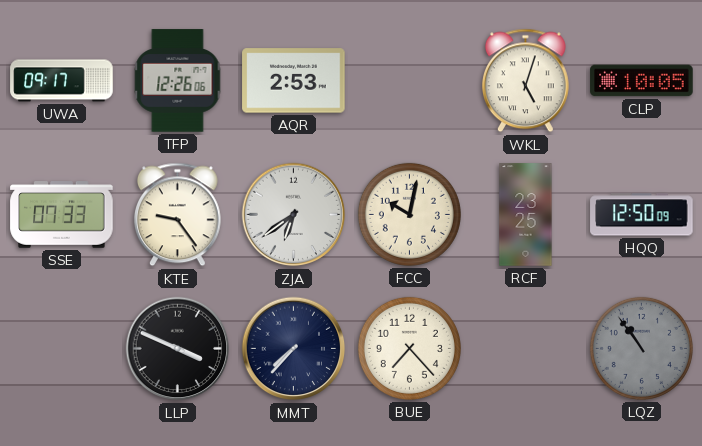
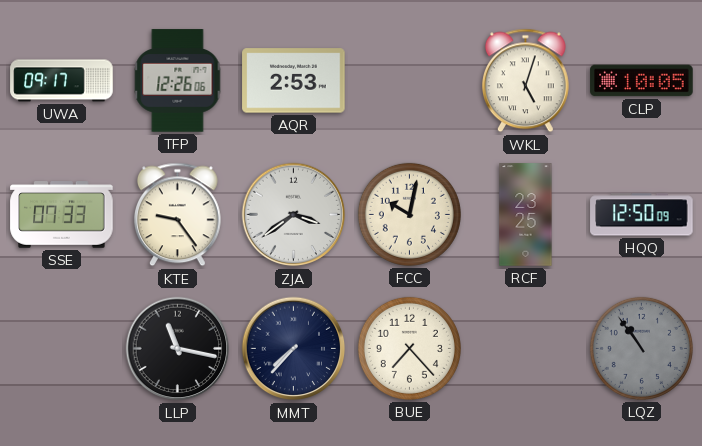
ZJA: 6:39 -> 3:39 (294, 215)
LLP: 3:49 -> 11:17 (178, 349)
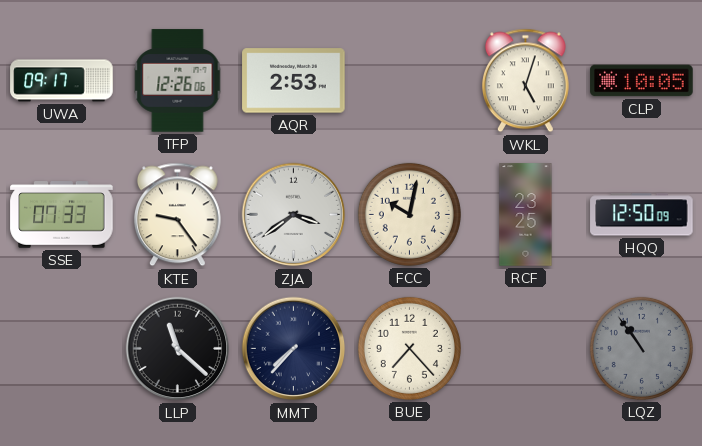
LLP: 11:17 -> 11:22 (178, 349)
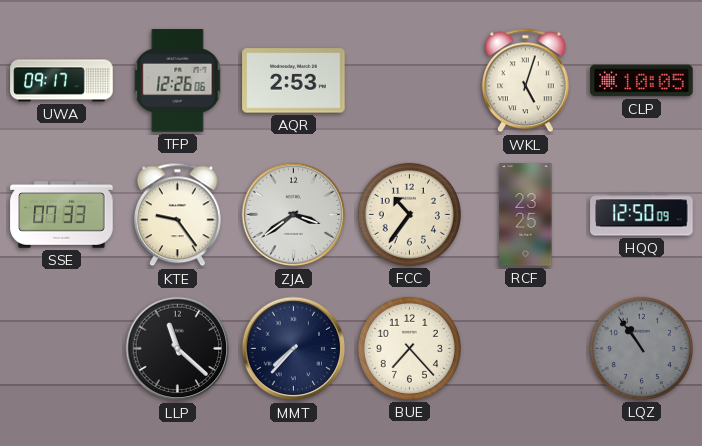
FCC: 10:02 -> 10:36 (409, 214)
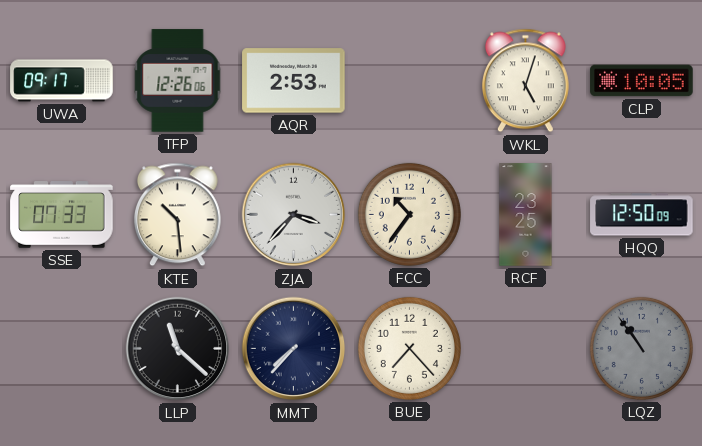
KTE: 9:24 -> 10:29 (177, 215)
ZJA: 3:39 -> 3:37 (294, 215)
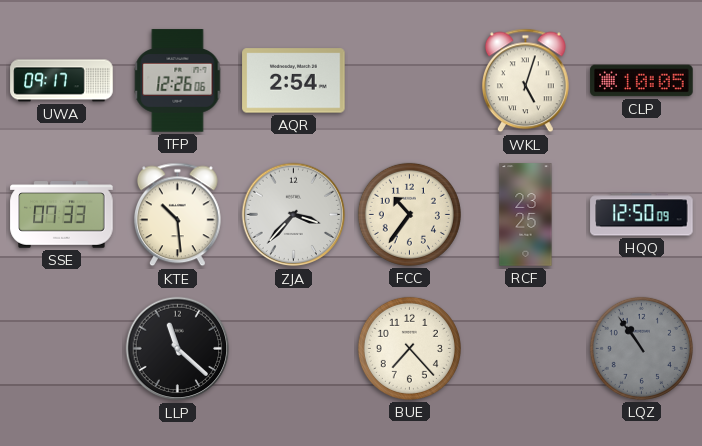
AQR: 2:53 -> 2:54 (294, 81)
MMT: 7:37 -> none (294, 349)
